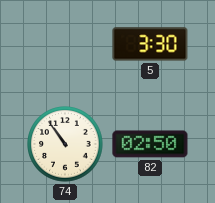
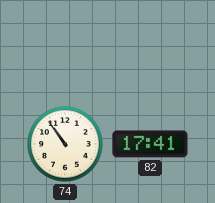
5: 3:30 -> none (150, 44)
82: 02:50 -> 17:41 (150, 144)
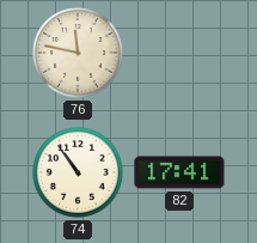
76: none -> 11:47 (78, 53)
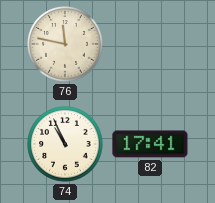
74: 10:54 -> 10:56 (65, 144)
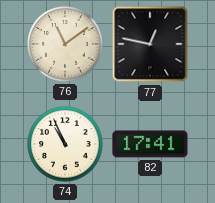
76: 11:47 -> 11:09 (65, 44)
77: none -> 12:47 (150, 44)
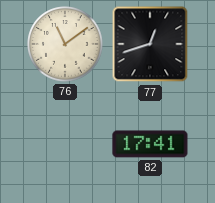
77: 12:47 -> 12:42 (150, 44)
74: 10:56 -> none (65, 144)
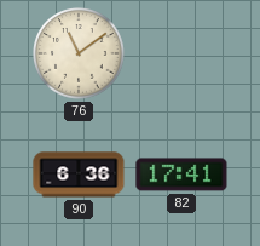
77: 12:42 -> none (150, 44)
90: none -> 6:36 (79, 175)
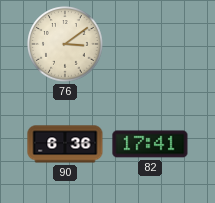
76: 11:09 -> 3:09 (65, 44)
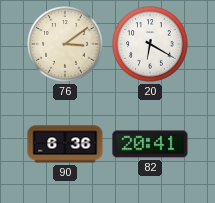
20: none -> 6:20 (150, 44)
82: 17:41 -> 20:41 (150, 144)
